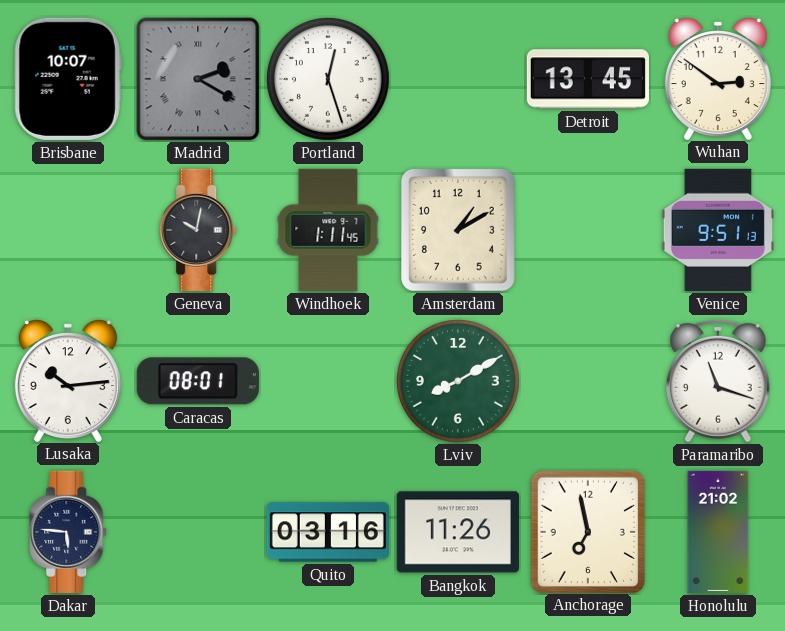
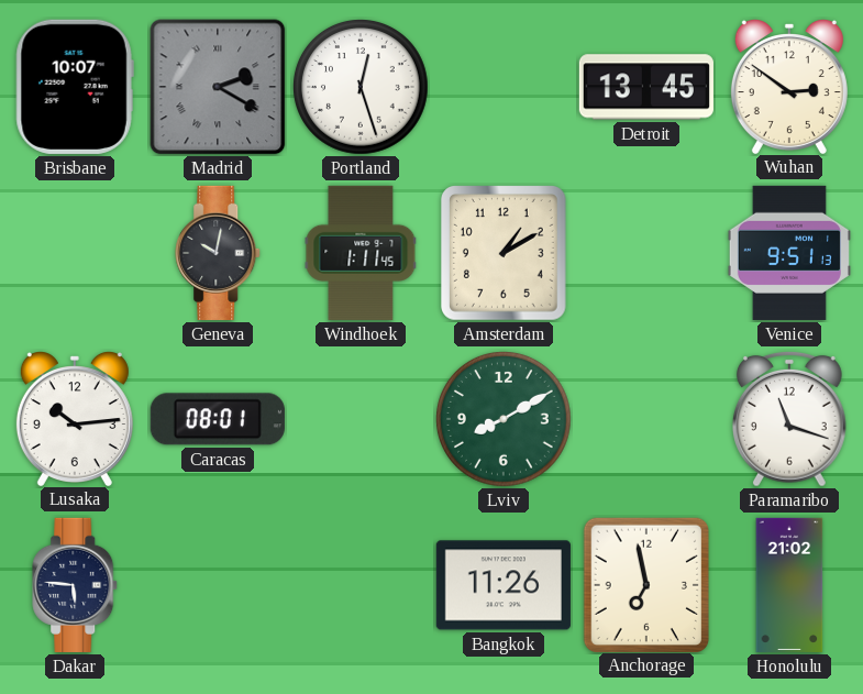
Quito: 03:16 -> none (328, 532)
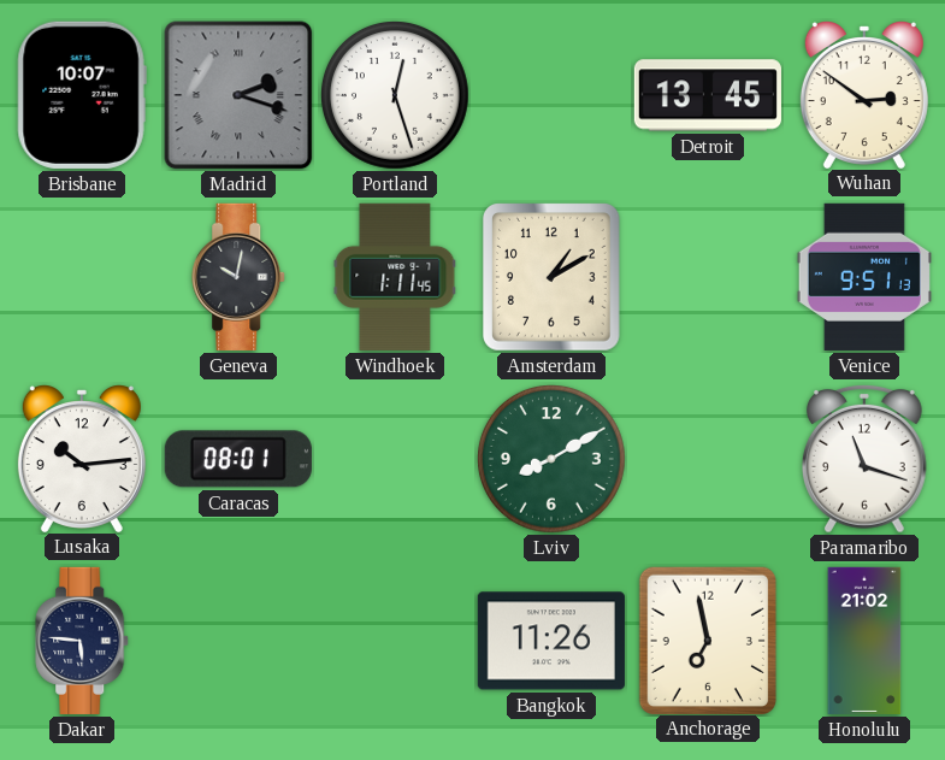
Madrid: 2:20 -> 2:18 (238, 95)
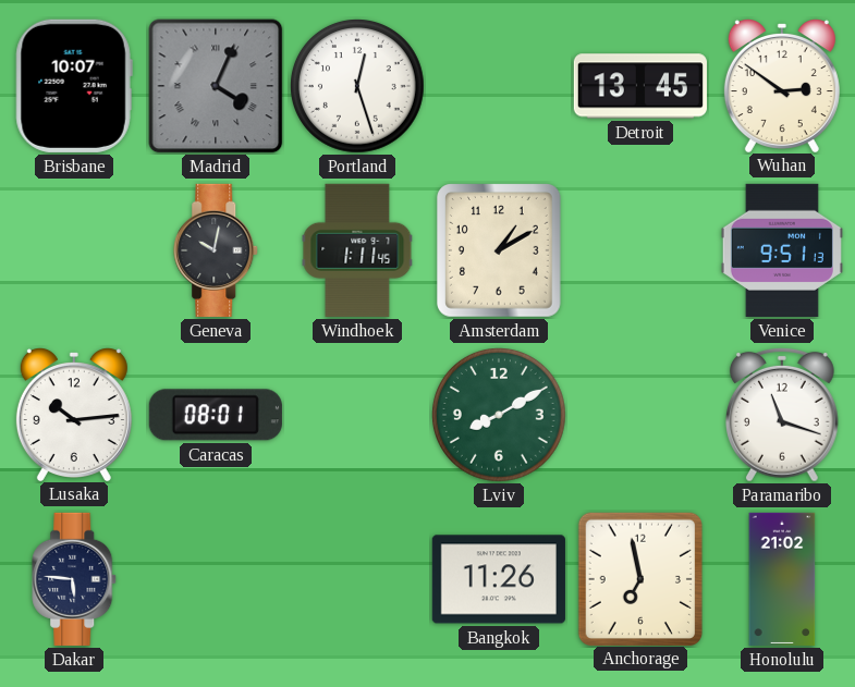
Madrid: 2:18 -> 4:04 (216, 86)
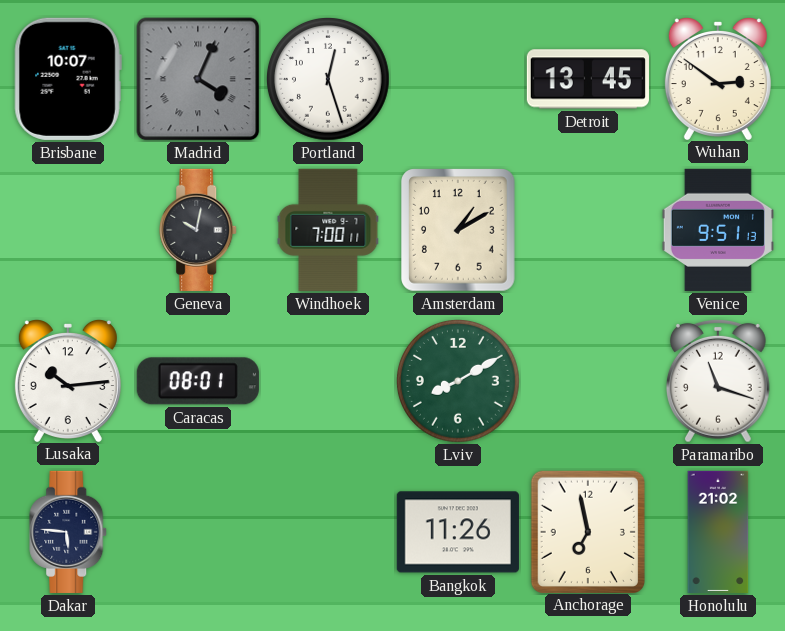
Windhoek: 1:11 -> 7:00 (328, 230)
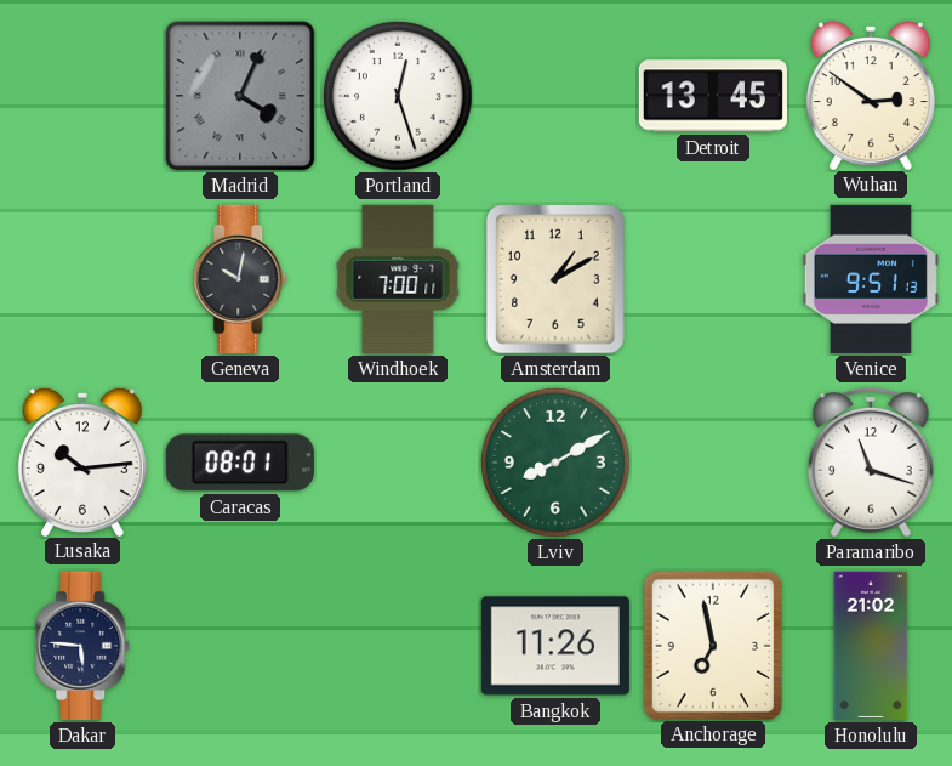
Brisbane: 10:07 -> none (68, 79)
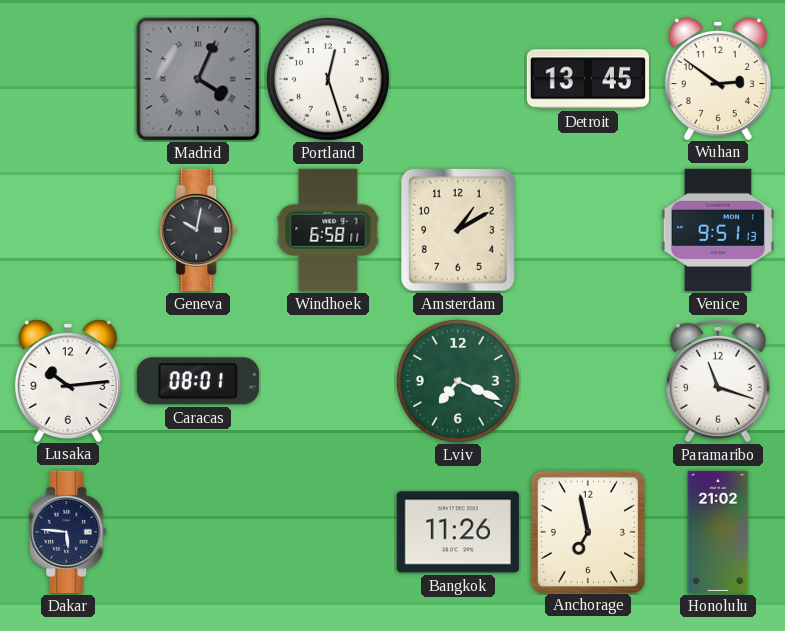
Windhoek: 7:00 -> 6:58 (328, 230)
Lviv: 8:10 -> 7:19 (459, 382)
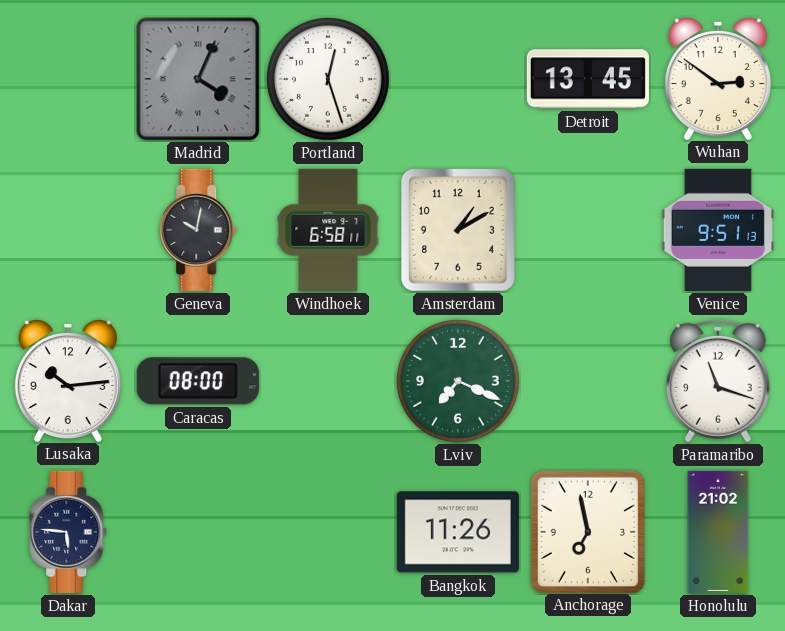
Caracas: 08:01 -> 08:00 (198, 381)
